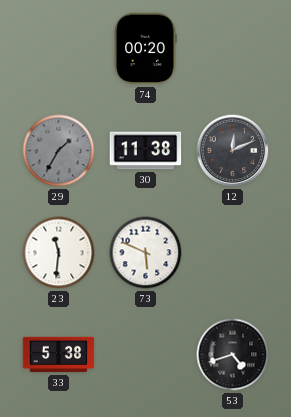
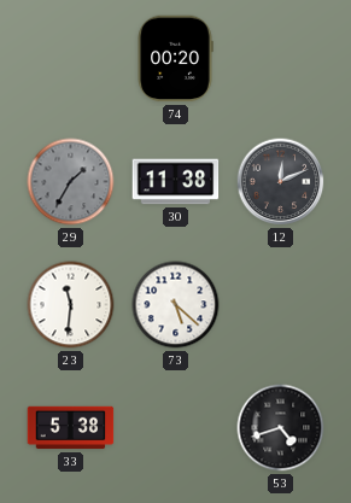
73: 5:49 -> 5:22 (176, 305)
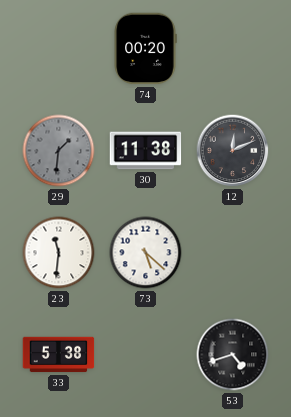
29: 1:35 -> 1:31 (59, 151)
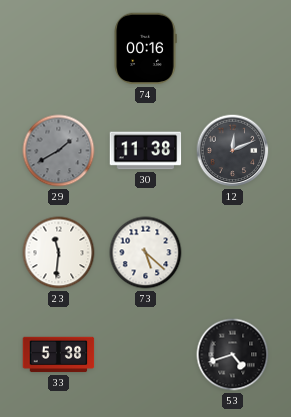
74: 00:20 -> 00:16 (145, 49)
29: 1:31 -> 1:40 (59, 151)
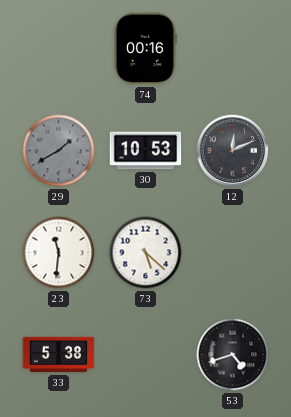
30: 11:38 -> 10:53 (146, 151)
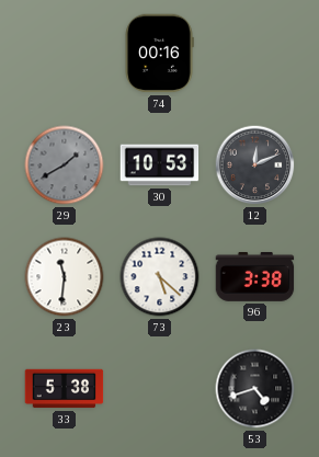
96: none -> 3:38 (255, 276)
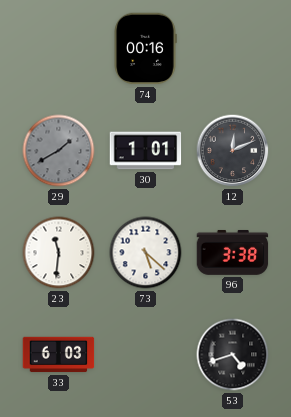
30: 10:53 -> 1:01 (146, 151)
33: 5:38 -> 6:03 (59, 355)
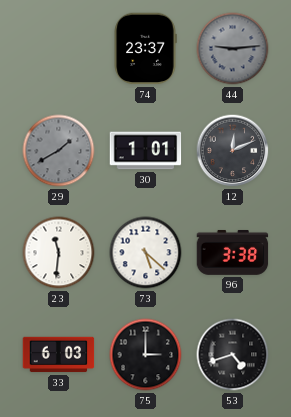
74: 00:16 -> 23:37 (145, 49)
44: none -> 9:14 (233, 49)
75: none -> 3:00 (146, 355)
